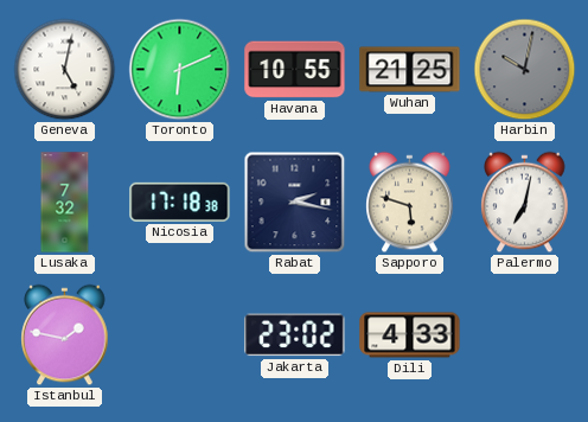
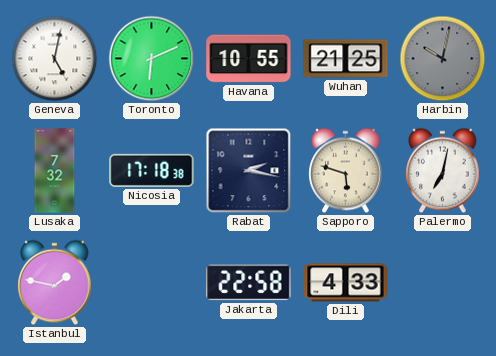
Jakarta: 23:02 -> 22:58 (249, 283)
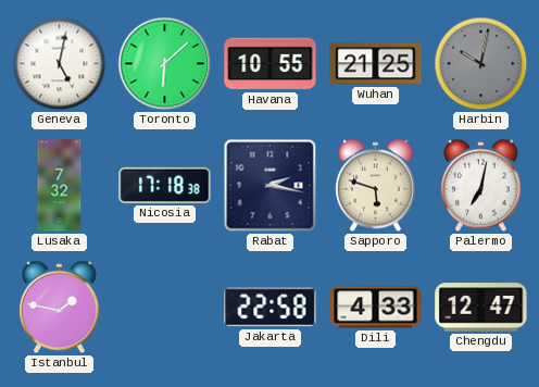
Toronto: 6:11 -> 6:08 (165, 64)
Chengdu: none -> 12:47 (481, 308)
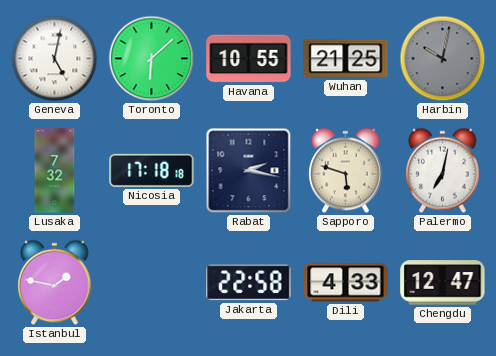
Nicosia: 17:18:38 -> 17:18:18 (152, 170)
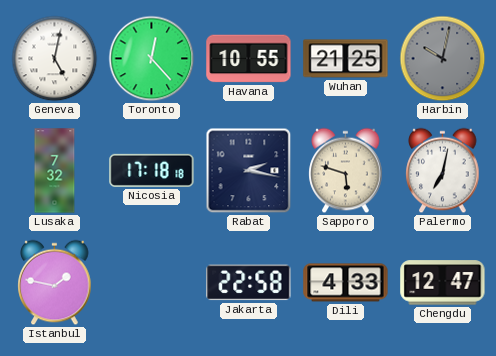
Toronto: 6:08 -> 12:23 (152, 59)
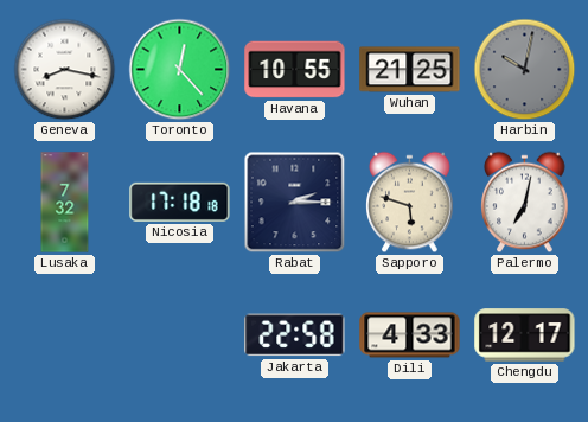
Geneva: 5:02 -> 8:17 (65, 70)
Rabat: 2:17 -> 2:15 (295, 203)
Istanbul: 1:47 -> none (55, 283)
Chengdu: 12:47 -> 12:17 (525, 335)
